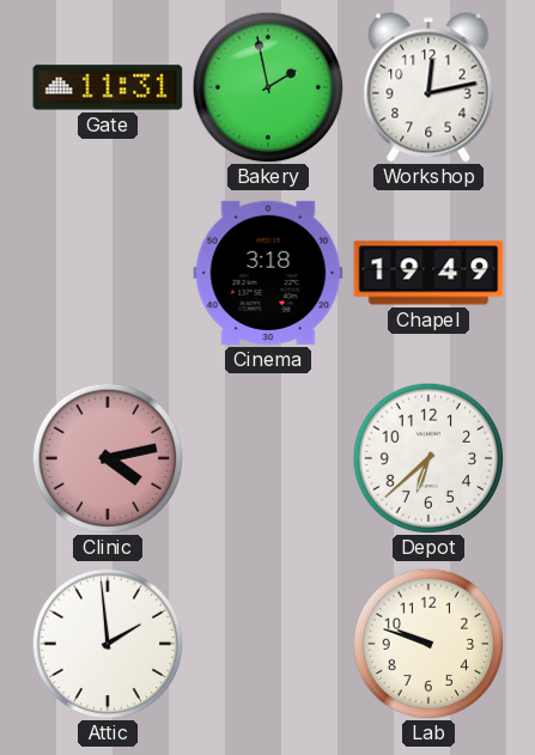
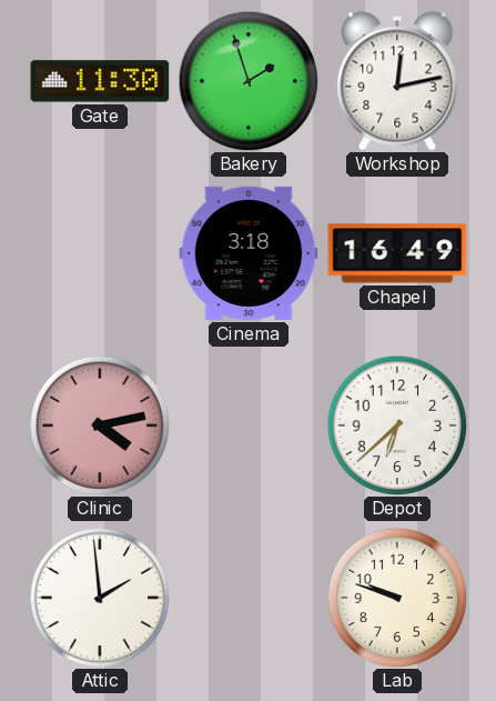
Gate: 11:31 -> 11:30 (100, 81)
Bakery: 1:58 -> 1:57 (249, 81)
Chapel: 19:49 -> 16:49 (397, 253)
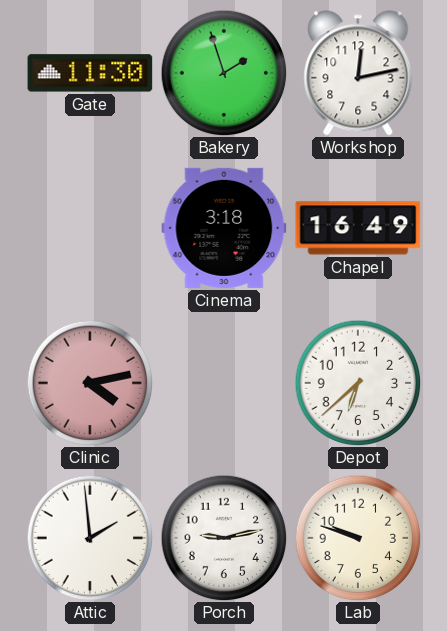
Porch: none -> 9:13 (224, 538)
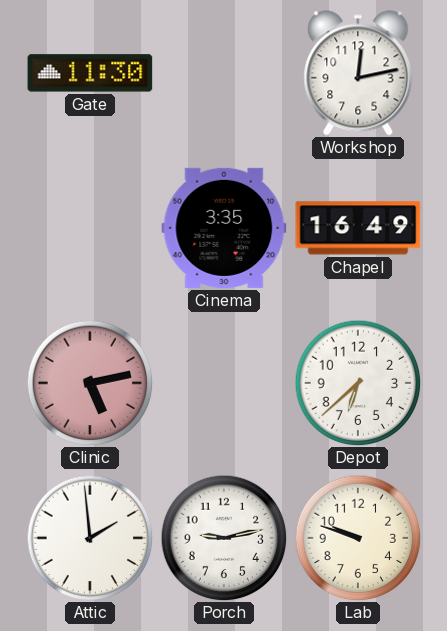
Bakery: 1:57 -> none (224, 73)
Cinema: 3:18 -> 3:35 (224, 228)
Clinic: 4:13 -> 5:13 (90, 383)
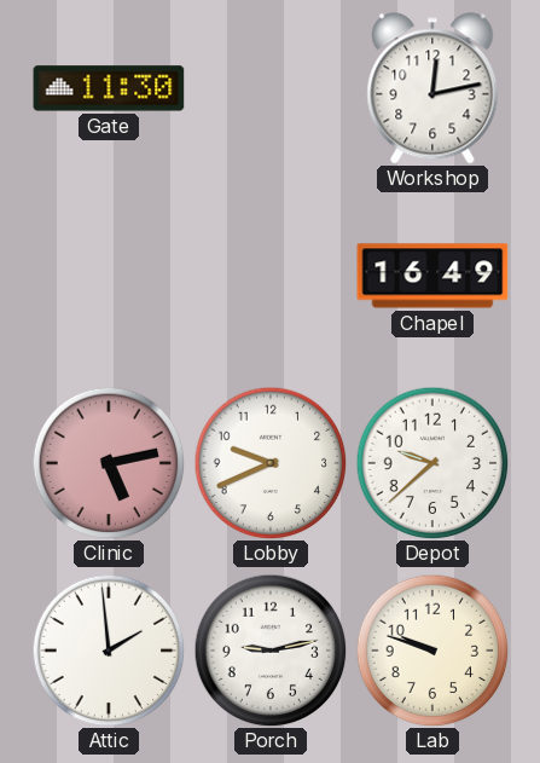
Cinema: 3:35 -> none (224, 228)
Lobby: none -> 9:41 (271, 463)
Depot: 6:38 -> 9:38 (432, 463)
